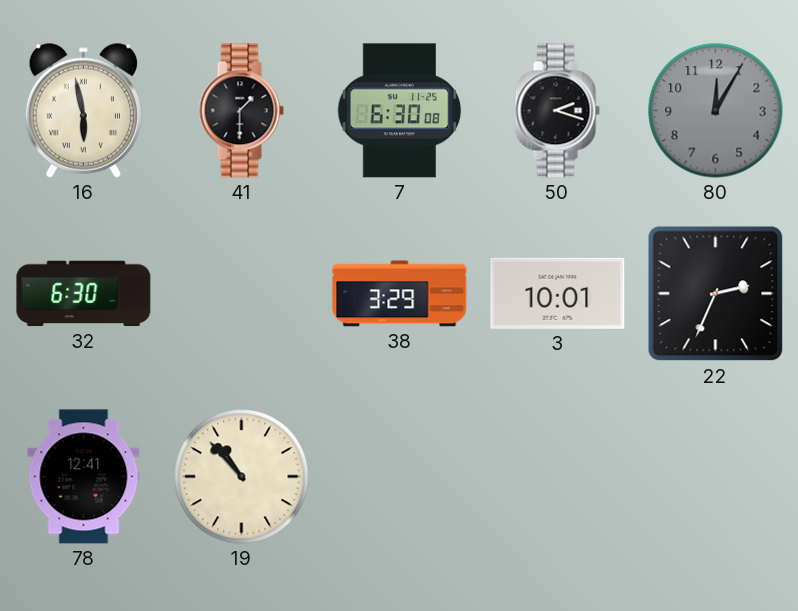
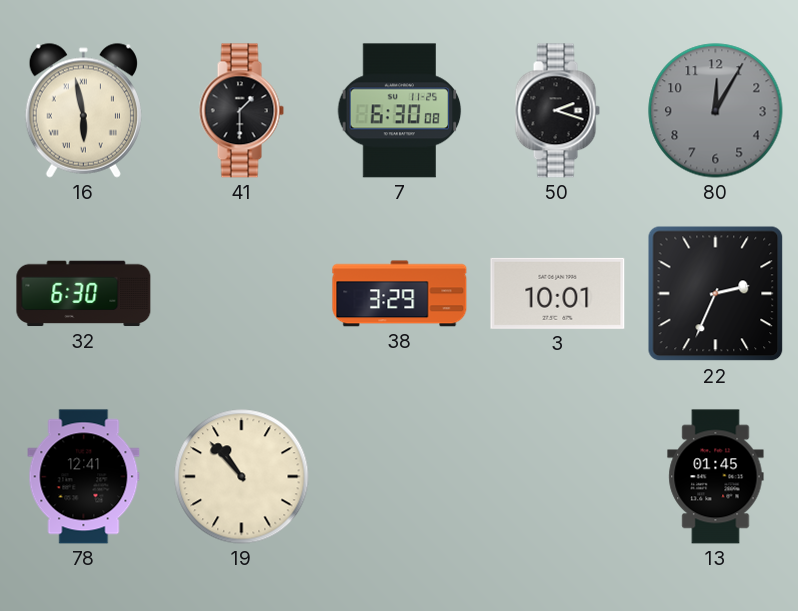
13: none -> 01:45 (716, 477)
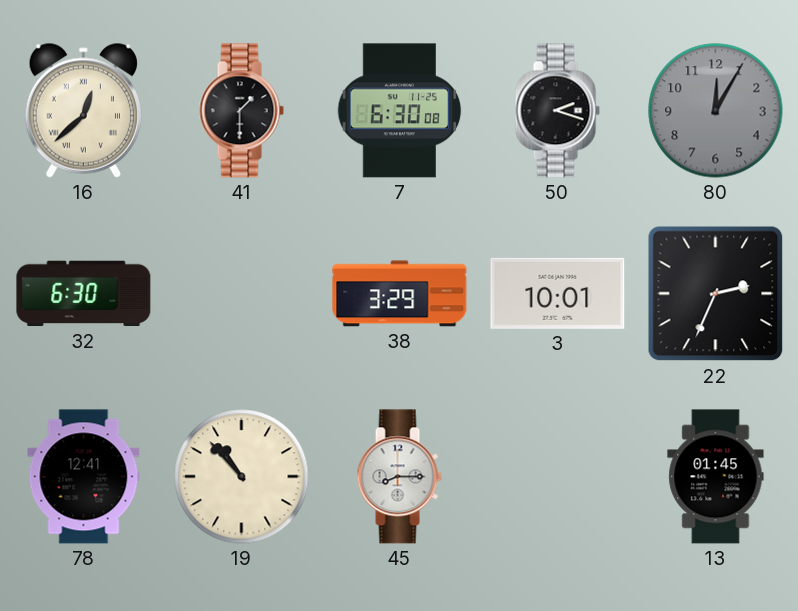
16: 5:58 -> 12:38 (83, 110)
45: none -> 8:15 (399, 477)
